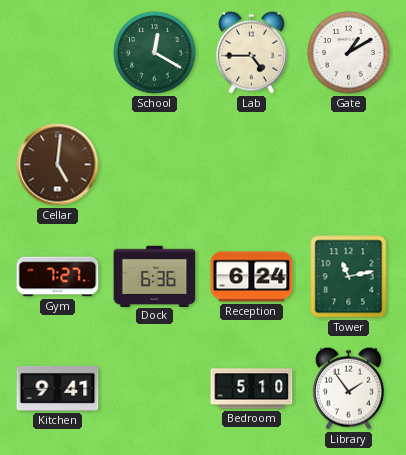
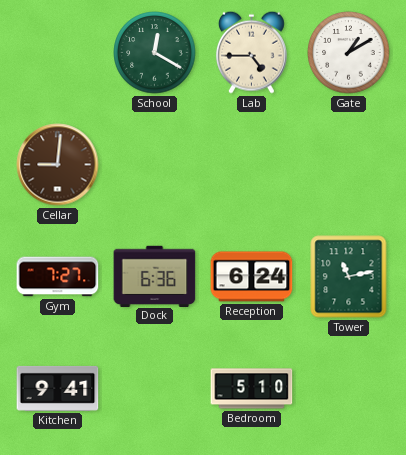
Cellar: 5:01 -> 9:01 (58, 165)
Library: 1:54 -> none (348, 388)
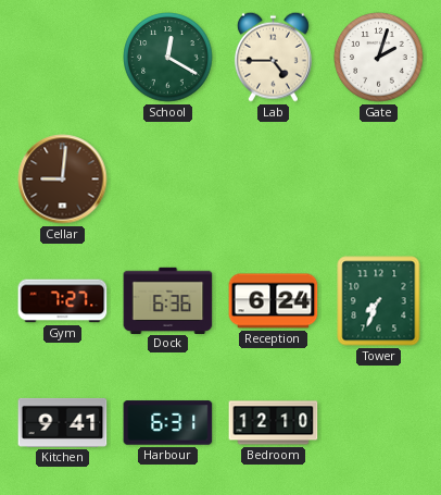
Gate: 1:10 -> 2:03 (379, 58)
Tower: 11:13 -> 7:34 (379, 301)
Harbour: none -> 6:31 (168, 423)
Bedroom: 5:10 -> 12:10 (274, 423)
